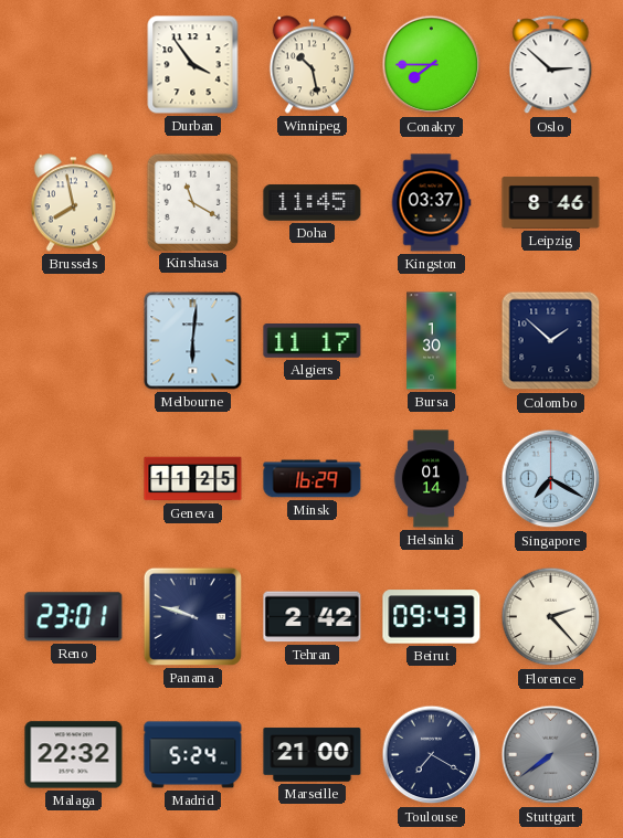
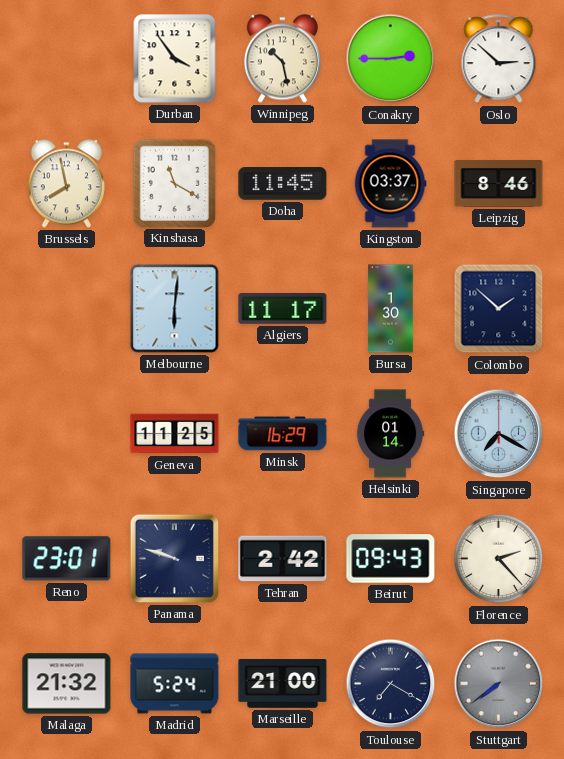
Conakry: 7:45 -> 2:45 (391, 59)
Malaga: 22:32 -> 21:32 (67, 684)
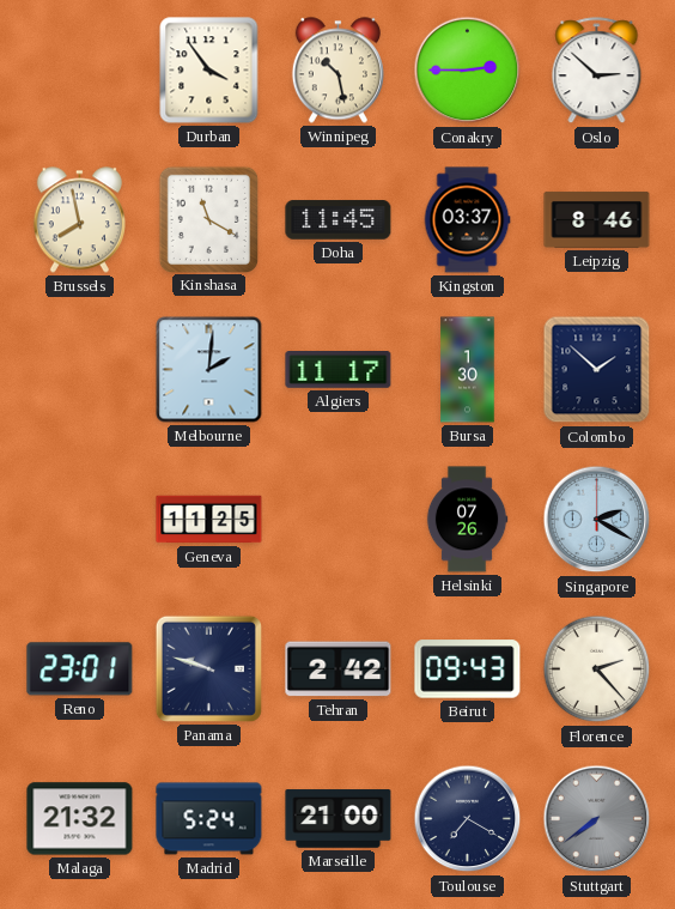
Melbourne: 6:01 -> 2:01 (209, 370)
Minsk: 16:29 -> none (283, 434)
Helsinki: 01:14 -> 07:26 (467, 520)
Singapore: 7:20 -> 2:20 (597, 520)
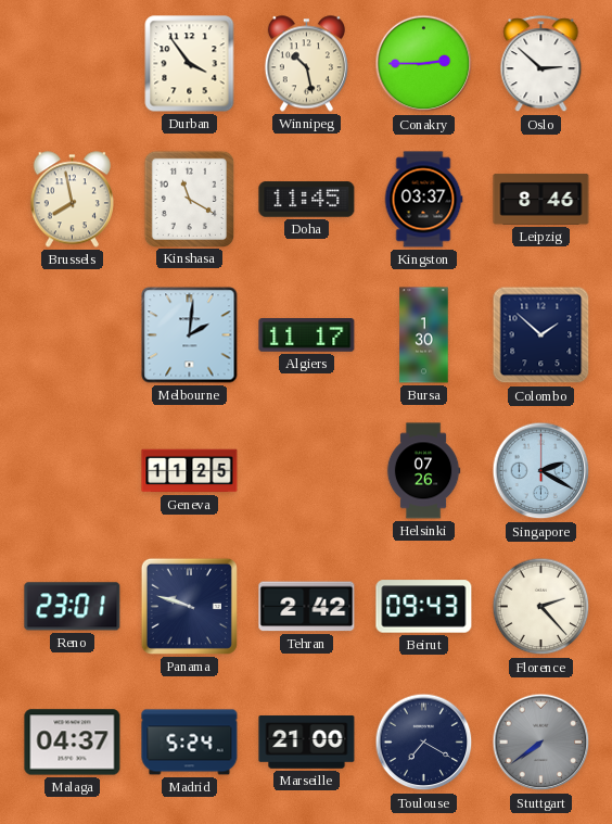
Malaga: 21:32 -> 04:37 (73, 743)
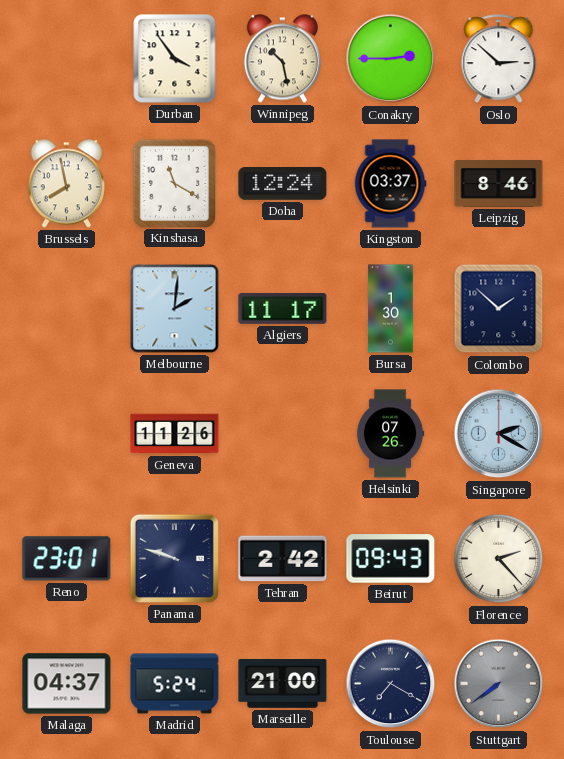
Doha: 11:45 -> 12:24 (283, 184)
Geneva: 11:25 -> 11:26 (175, 434)
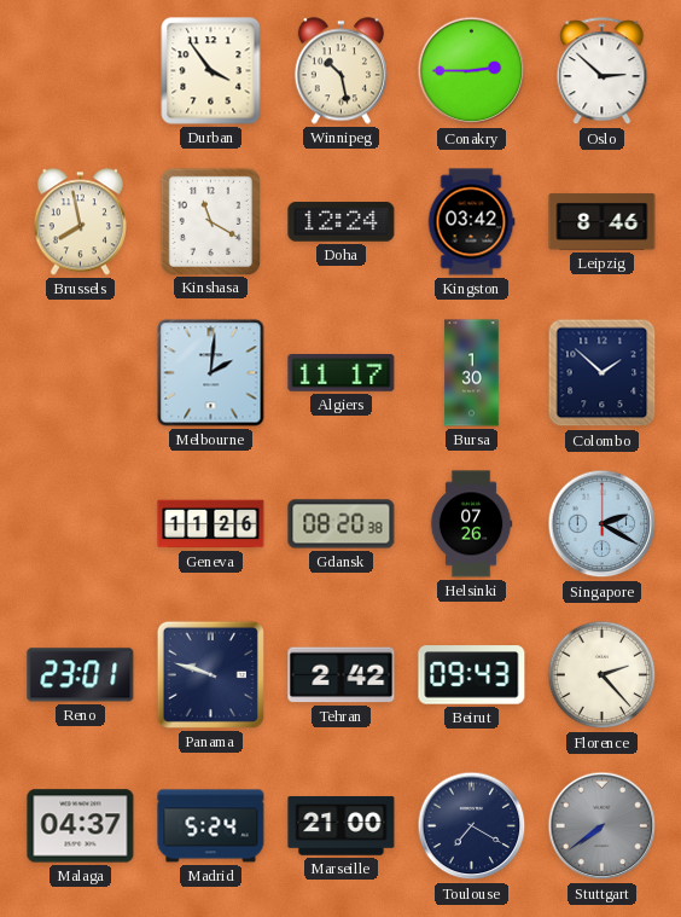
Kingston: 03:37 -> 03:42 (471, 222)
Gdansk: none -> 08:20 (342, 524)
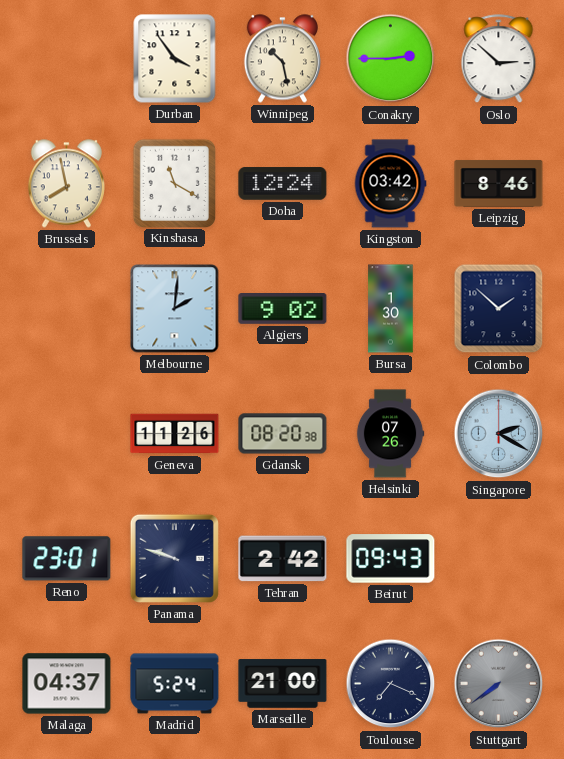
Algiers: 11:17 -> 9:02 (283, 309)
Florence: 2:23 -> none (603, 675)
Toulouse: 7:20 -> 7:19 (391, 684)
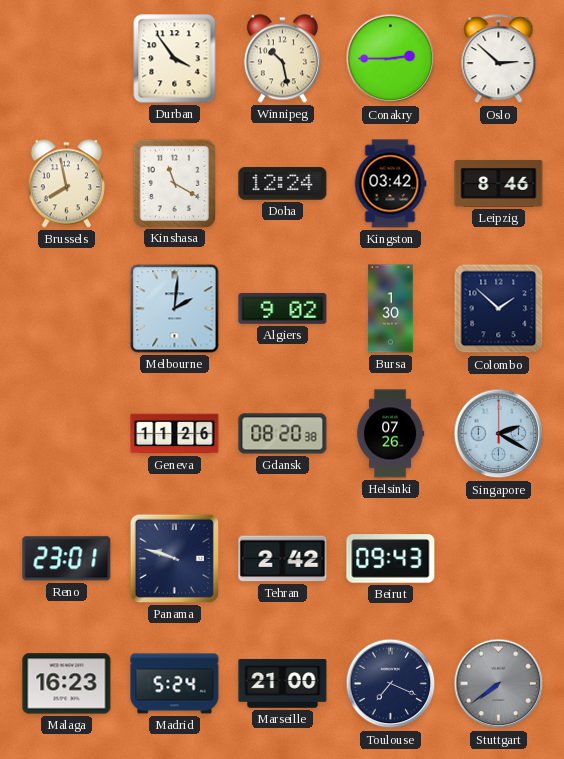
Malaga: 04:37 -> 16:23 (67, 684)
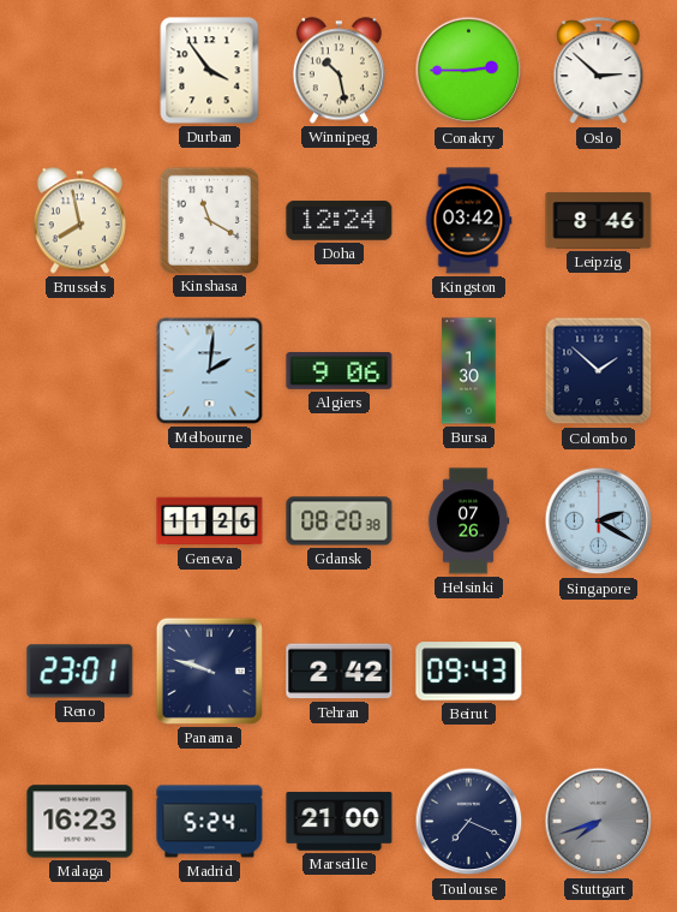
Algiers: 9:02 -> 9:06 (340, 371)
Stuttgart: 7:39 -> 7:42 (599, 822)
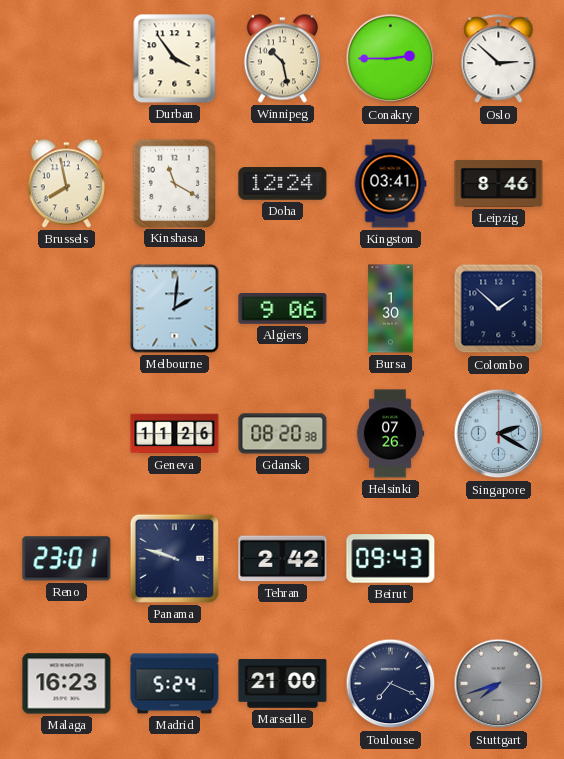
Kingston: 03:42 -> 03:41 (390, 184)
